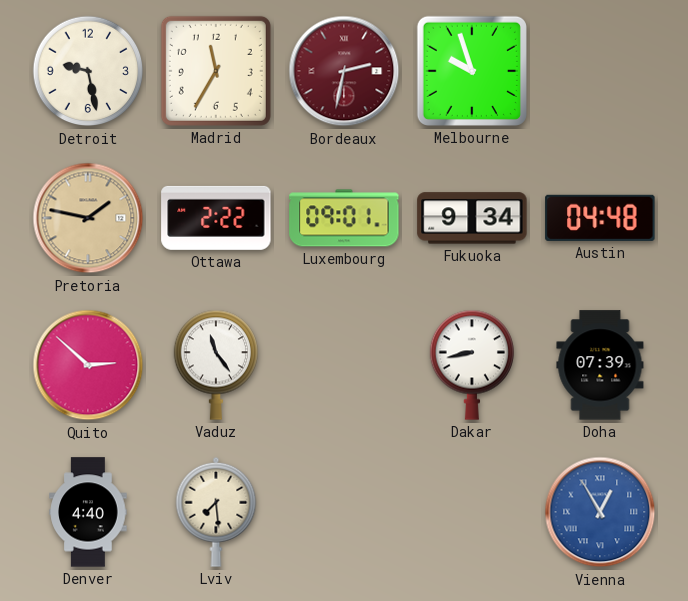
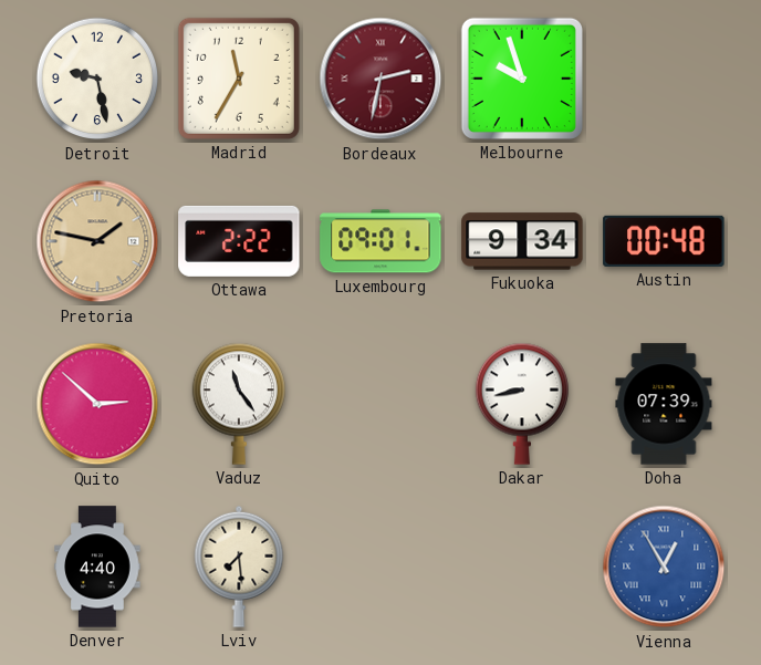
Austin: 04:48 -> 00:48 (664, 241)
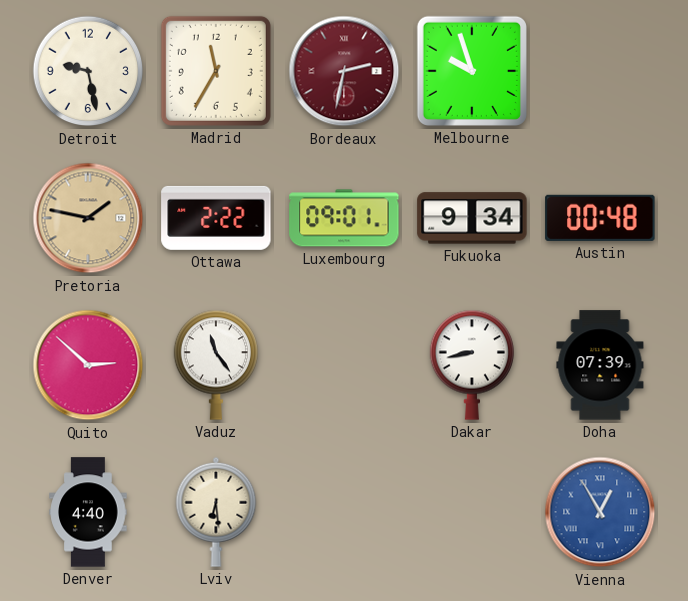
Lviv: 7:29 -> 6:29 (216, 512)
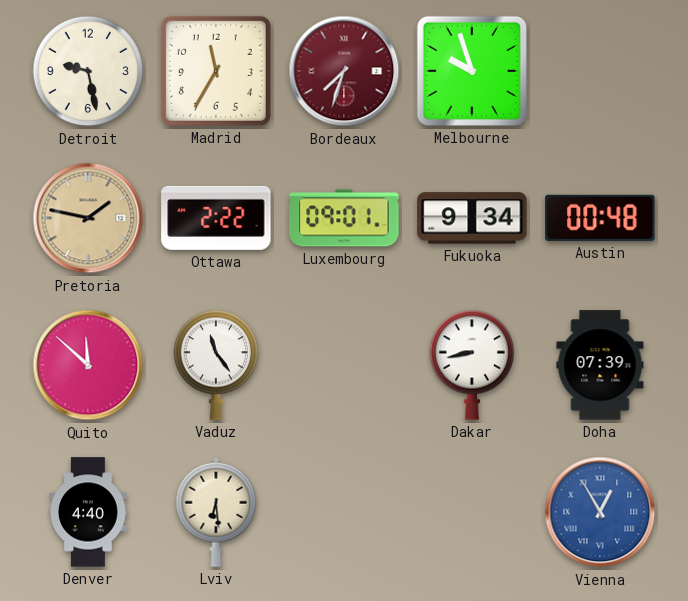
Bordeaux: 2:32 -> 7:33 (344, 71)
Quito: 2:52 -> 11:52 (88, 365)
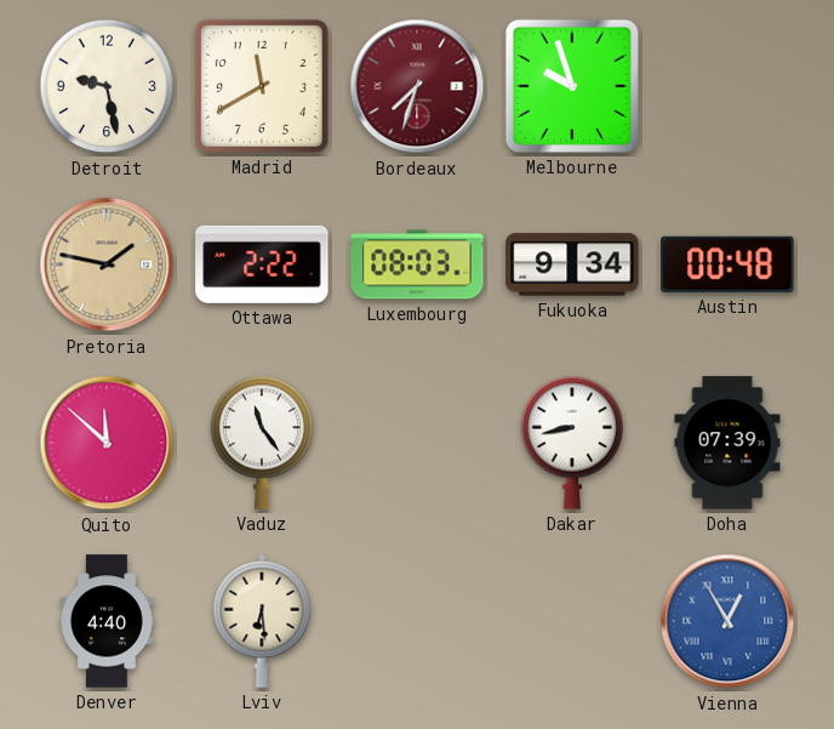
Madrid: 11:35 -> 11:40 (262, 86)
Luxembourg: 09:01 -> 08:03 (417, 264)
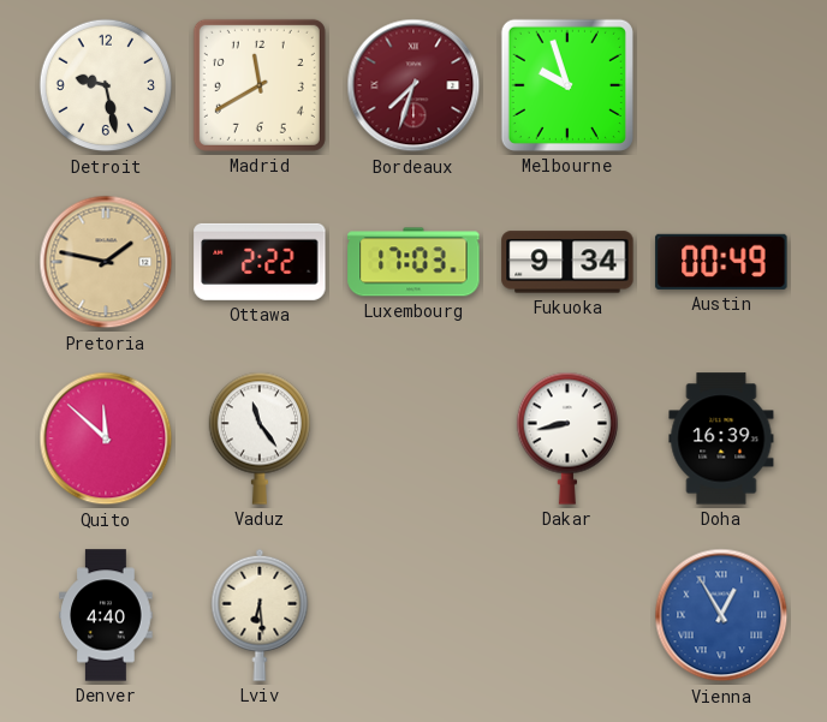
Luxembourg: 08:03 -> 17:03 (413, 262)
Austin: 00:48 -> 00:49 (721, 262)
Doha: 07:39 -> 16:39 (721, 438)
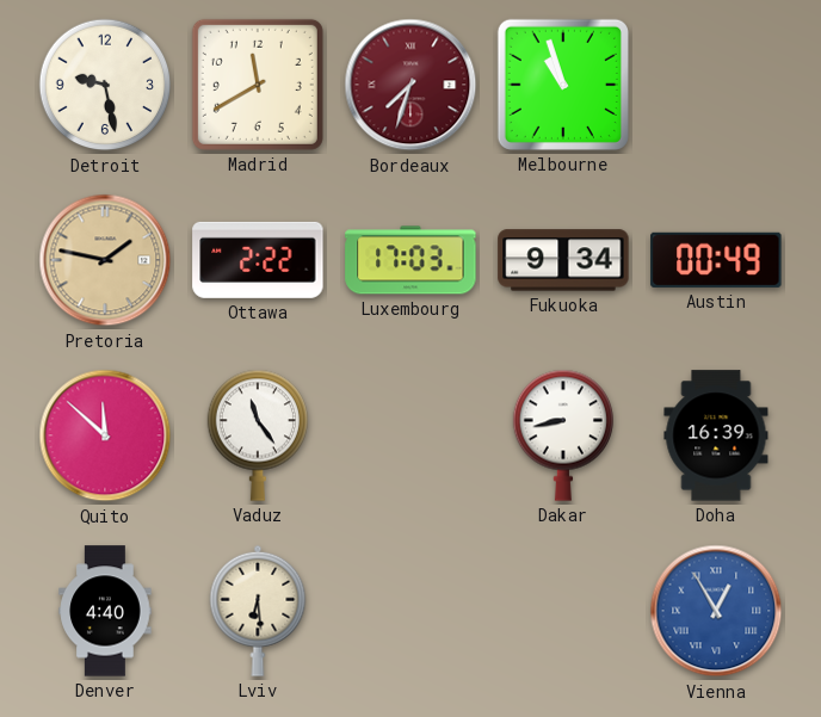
Melbourne: 9:57 -> 10:57 (563, 85)
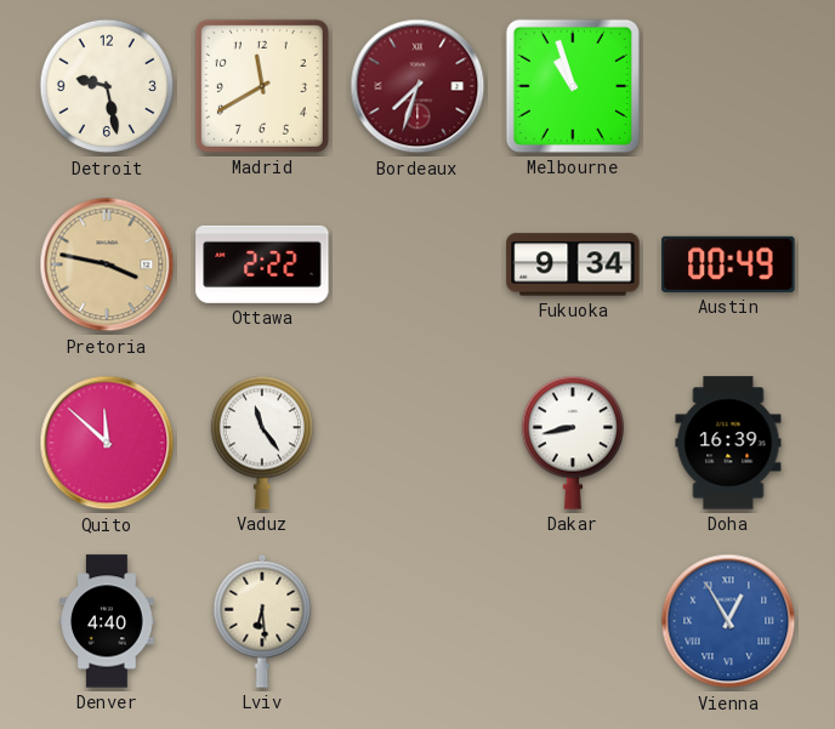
Pretoria: 1:47 -> 3:47 (107, 264)
Luxembourg: 17:03 -> none (410, 260)
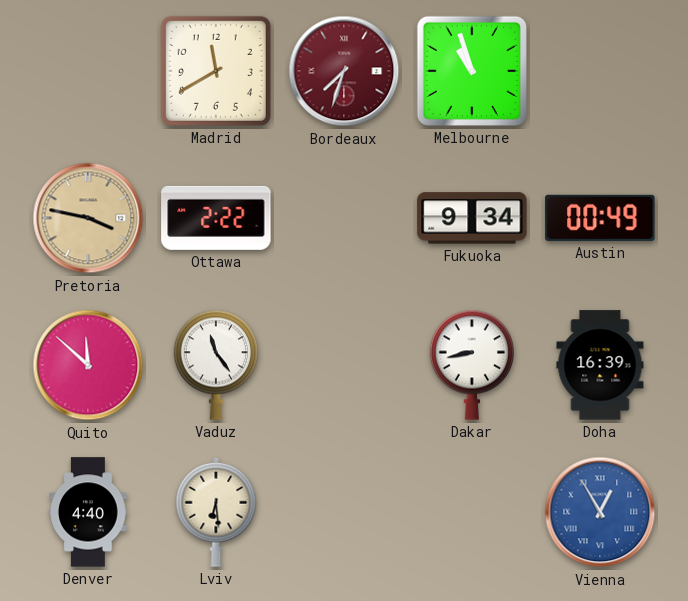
Detroit: 9:28 -> none (107, 86)
